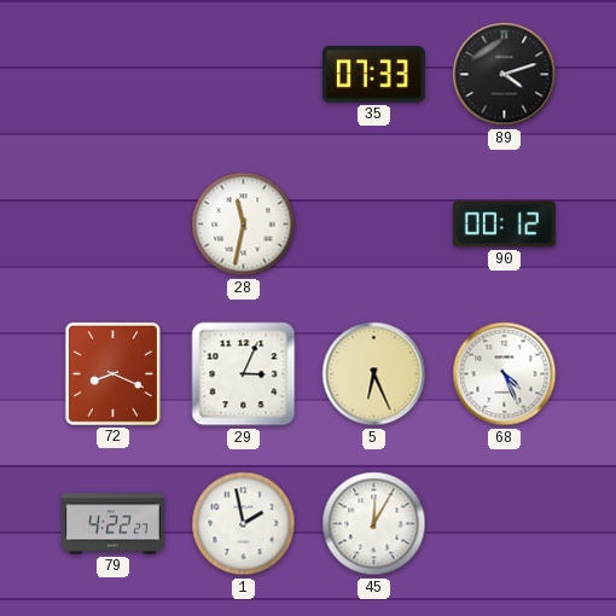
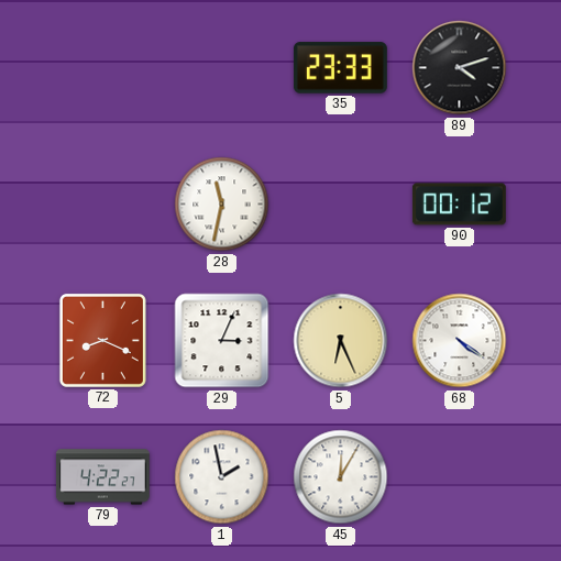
35: 07:33 -> 23:33 (340, 68)
68: 4:26 -> 4:21 (460, 341)
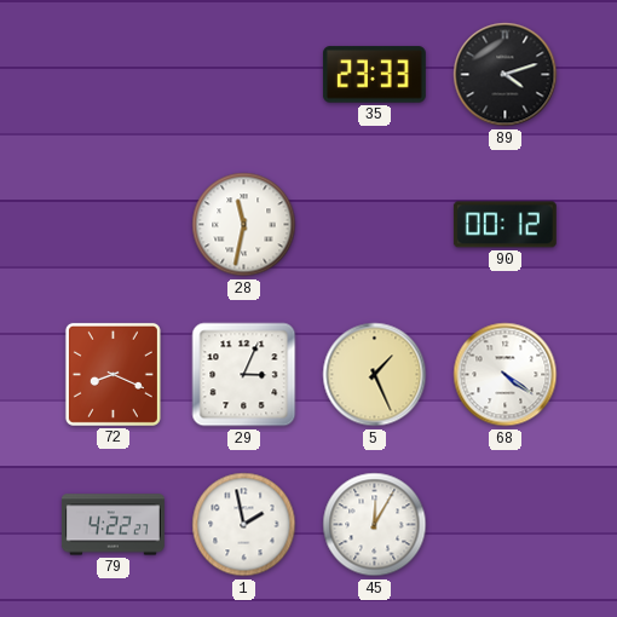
5: 6:26 -> 1:26 (375, 375)
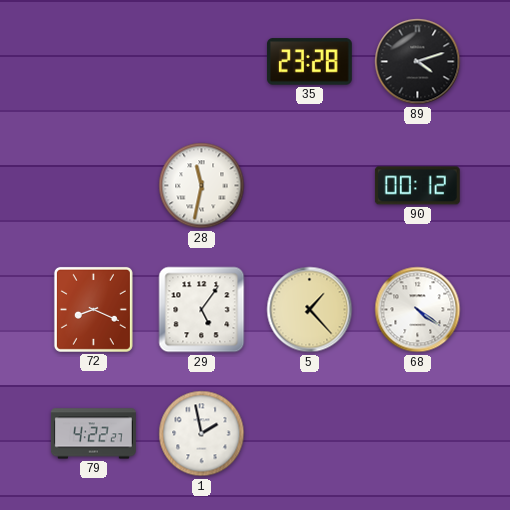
35: 23:33 -> 23:28 (309, 62)
29: 3:04 -> 5:06 (202, 310)
5: 1:26 -> 1:23 (310, 310)
45: 12:05 -> none (375, 525)
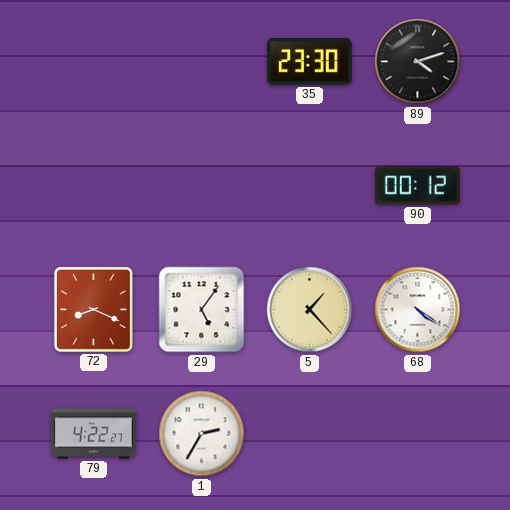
35: 23:28 -> 23:30 (309, 62)
28: 11:32 -> none (202, 186)
1: 1:58 -> 2:35 (202, 434)
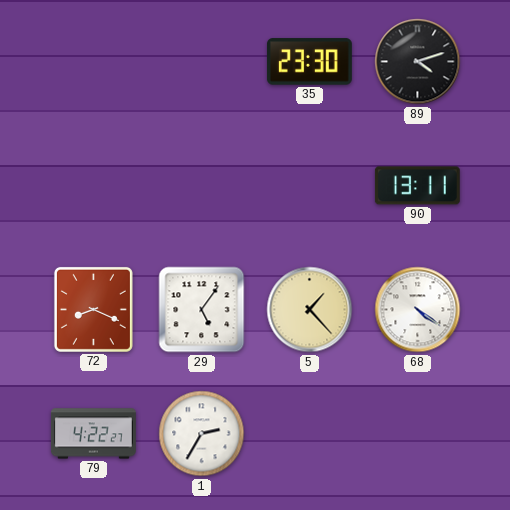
90: 00:12 -> 13:11 (417, 186)
